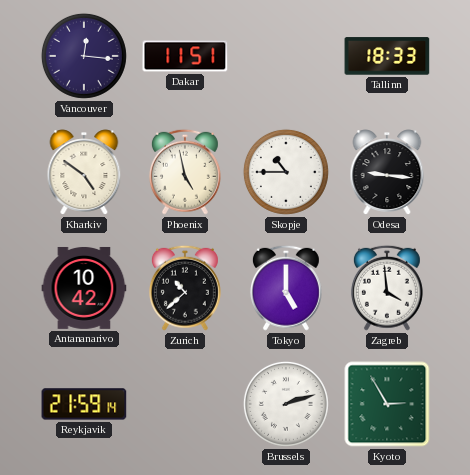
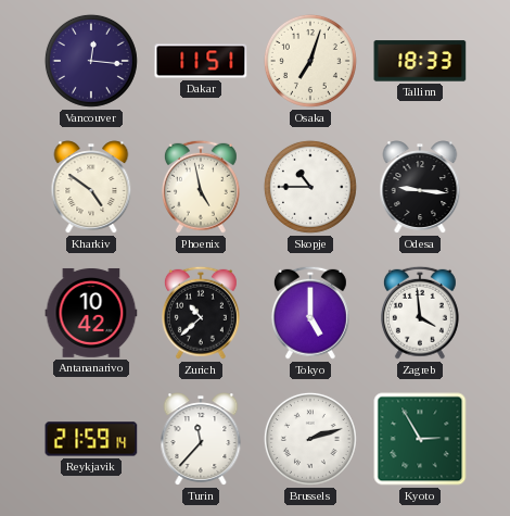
Osaka: none -> 7:03 (310, 61)
Turin: none -> 11:37 (201, 439)
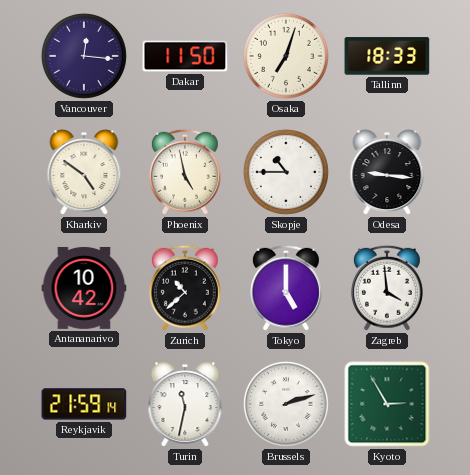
Dakar: 11:51 -> 11:50 (185, 56)
Turin: 11:37 -> 11:32 (185, 404)
